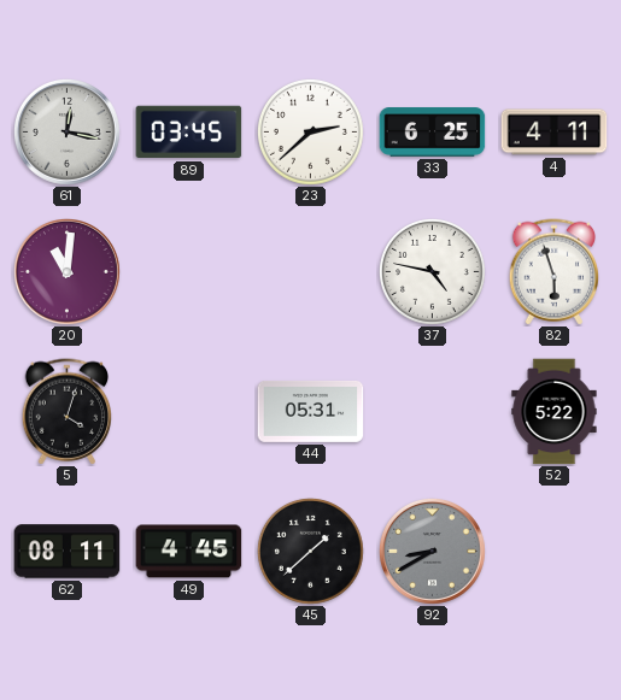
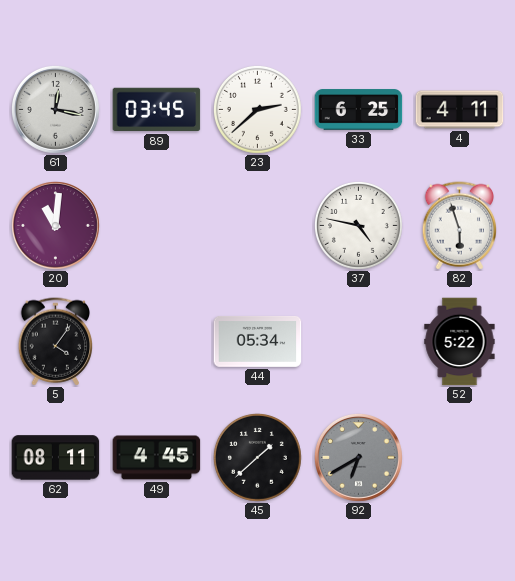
5: 4:03 -> 4:06 (55, 342)
44: 05:31 -> 05:34 (258, 341)
92: 8:40 -> 6:40 (359, 458)
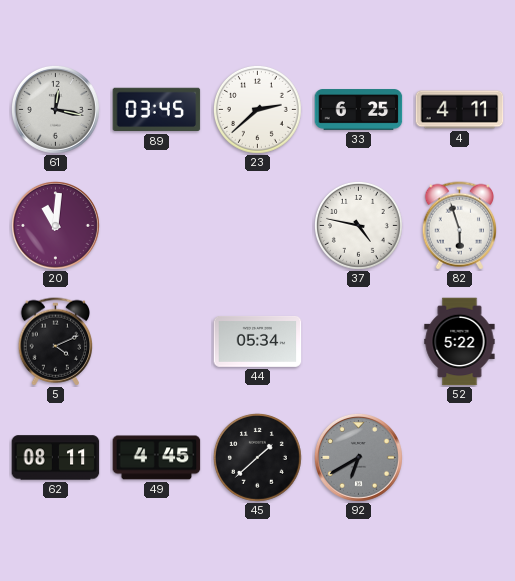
5: 4:06 -> 4:11 (55, 342)
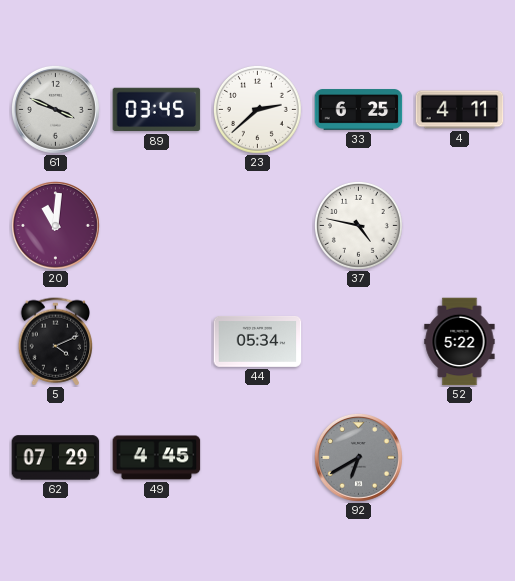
61: 12:17 -> 3:49 (56, 110)
82: 5:57 -> none (459, 226)
62: 08:11 -> 07:29 (56, 458)
45: 1:38 -> none (257, 457)
